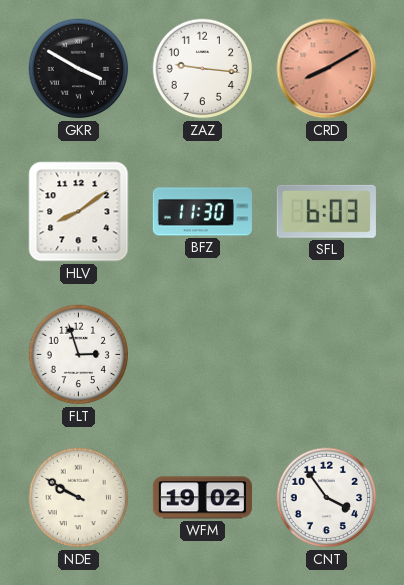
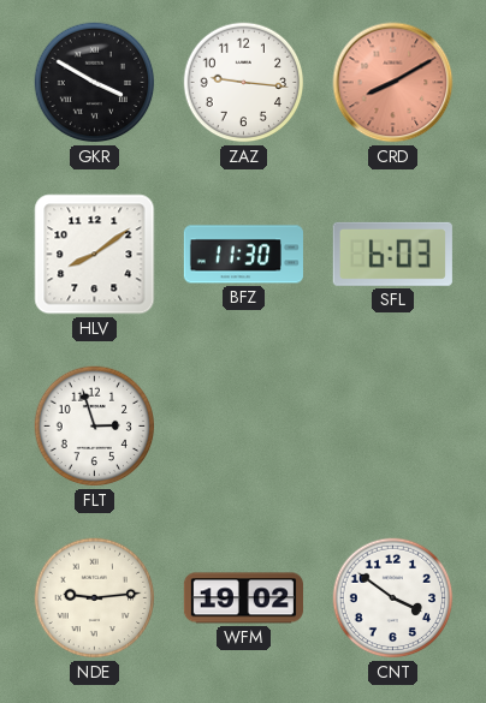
NDE: 9:50 -> 9:14 (95, 598)
CNT: 3:54 -> 3:51 (393, 598)
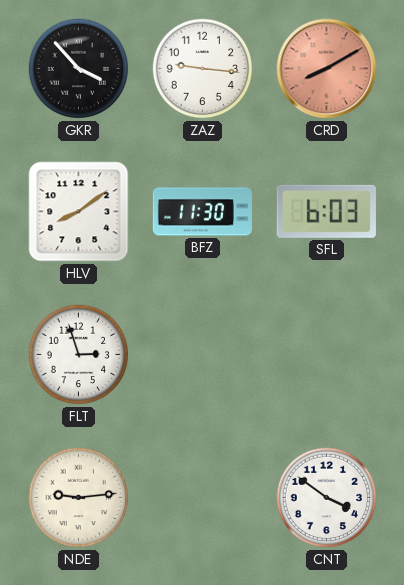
GKR: 3:50 -> 3:53 (79, 69)
WFM: 19:02 -> none (243, 598)
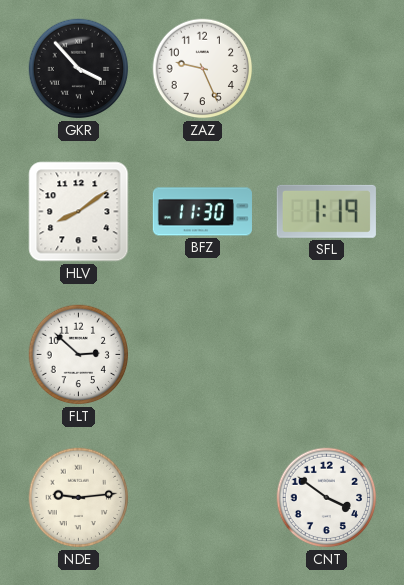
ZAZ: 9:16 -> 9:26 (203, 69)
CRD: 8:10 -> none (327, 69)
SFL: 6:03 -> 1:19 (326, 211)
FLT: 2:57 -> 2:52 (79, 355)
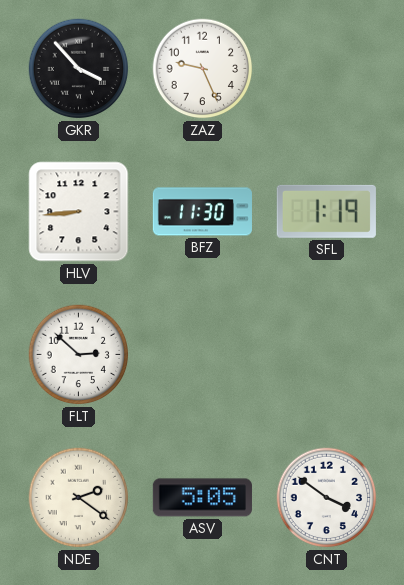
HLV: 8:09 -> 8:44 (79, 212)
NDE: 9:14 -> 2:21 (79, 498)
ASV: none -> 5:05 (202, 498)
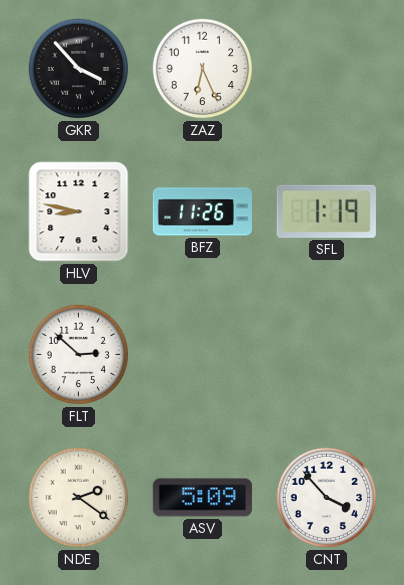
ZAZ: 9:26 -> 6:26 (203, 69)
HLV: 8:44 -> 8:47 (79, 212)
BFZ: 11:30 -> 11:26 (202, 212)
ASV: 5:05 -> 5:09 (202, 498)
CNT: 3:51 -> 3:53 (327, 498)
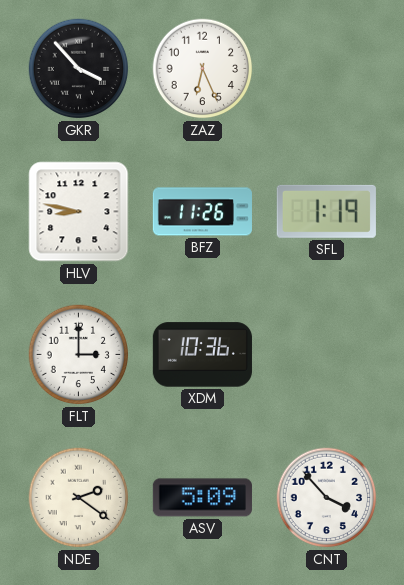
FLT: 2:52 -> 3:00 (79, 355)
XDM: none -> 10:36 (202, 355)
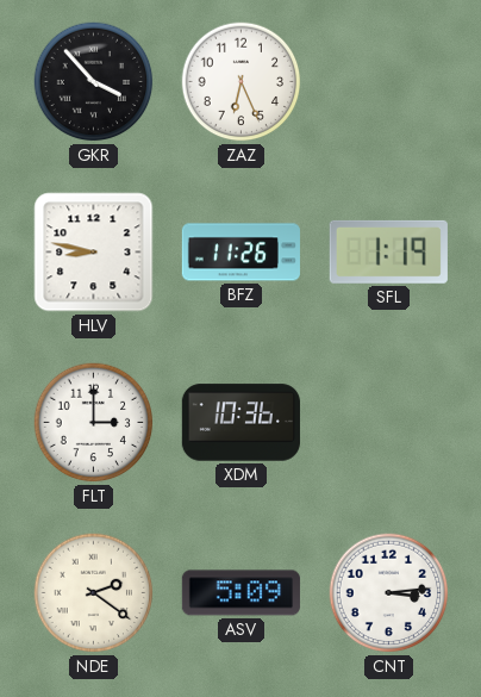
CNT: 3:53 -> 3:14 (389, 593)
